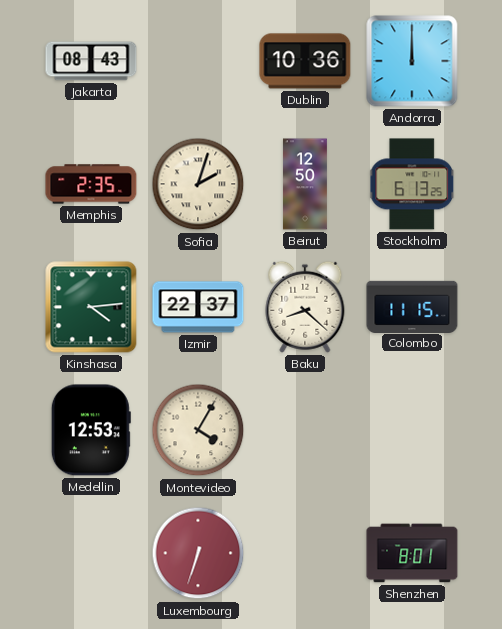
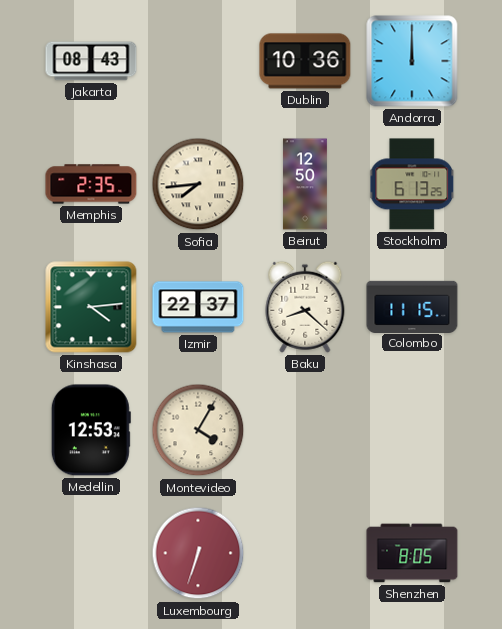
Sofia: 2:03 -> 7:44 (198, 184)
Shenzhen: 8:01 -> 8:05 (412, 553)
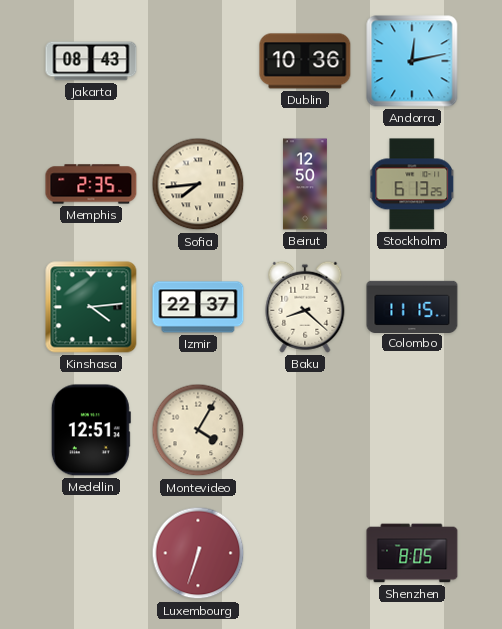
Andorra: 12:00 -> 12:13 (412, 61)
Medellin: 12:53 -> 12:51 (91, 430)
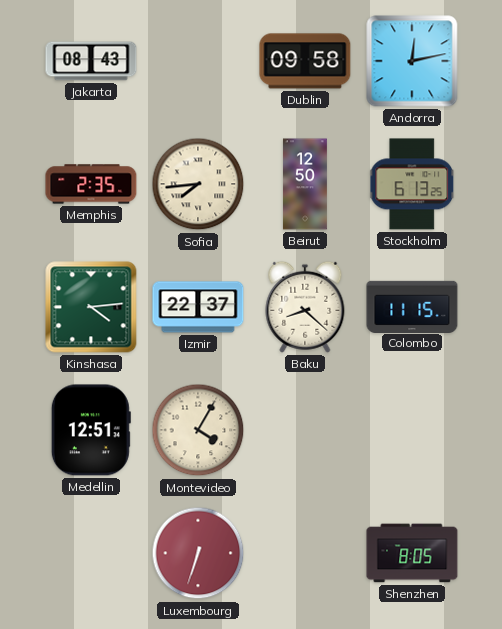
Dublin: 10:36 -> 09:58 (305, 61)
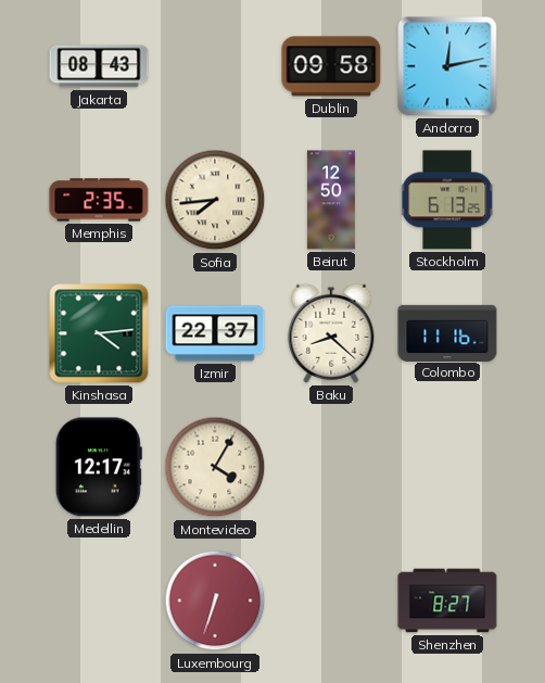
Colombo: 11:15 -> 11:16 (447, 332)
Medellin: 12:51 -> 12:17 (99, 467)
Shenzhen: 8:05 -> 8:27 (447, 600)
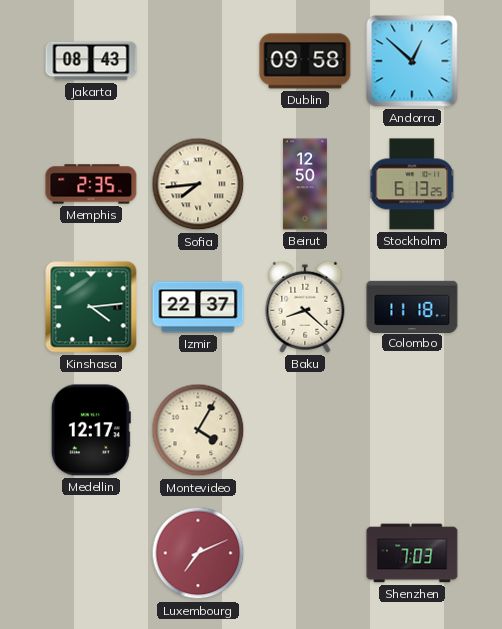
Andorra: 12:13 -> 12:52 (412, 61)
Colombo: 11:16 -> 11:18 (412, 306)
Luxembourg: 6:33 -> 7:11 (198, 553)
Shenzhen: 8:27 -> 7:03 (412, 553)
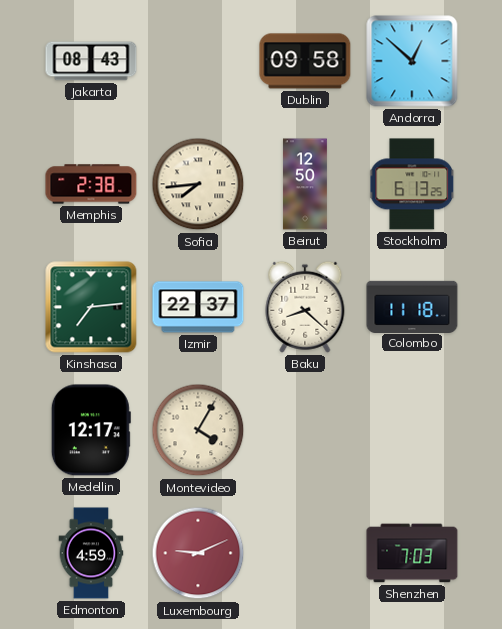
Memphis: 2:35 -> 2:38 (91, 184)
Kinshasa: 4:14 -> 7:14 (91, 307)
Edmonton: none -> 4:59 (91, 553)
Luxembourg: 7:11 -> 9:11 (198, 553)
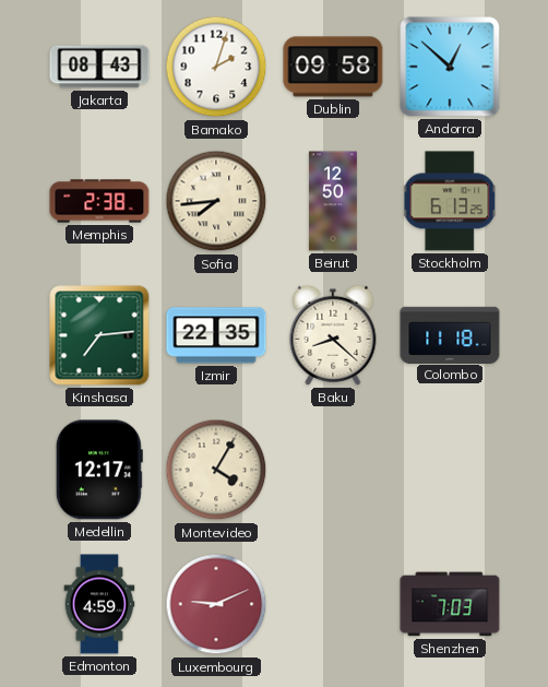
Bamako: none -> 2:03 (216, 67)
Izmir: 22:37 -> 22:35 (216, 335)
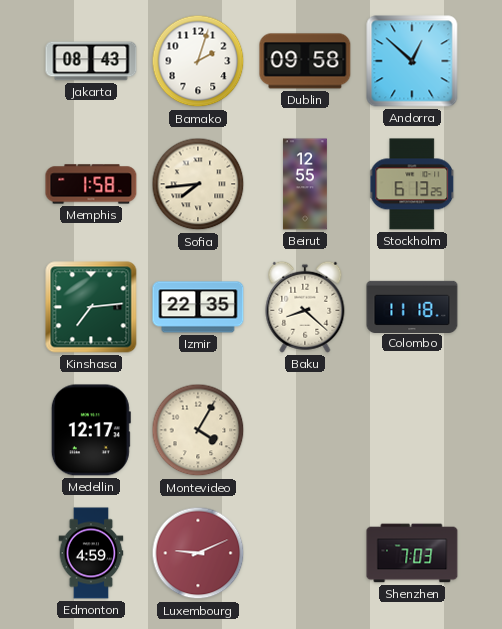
Memphis: 2:38 -> 1:58 (91, 184)
Beirut: 12:50 -> 12:55 (305, 184)
